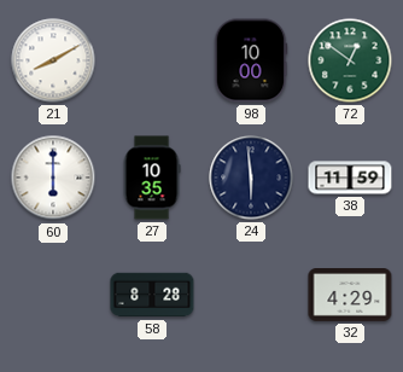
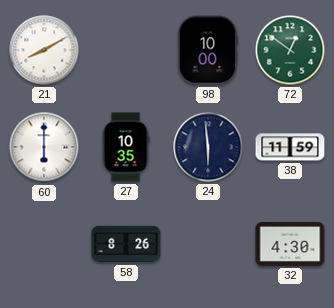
58: 8:28 -> 8:26 (126, 244)
32: 4:29 -> 4:30 (290, 245)
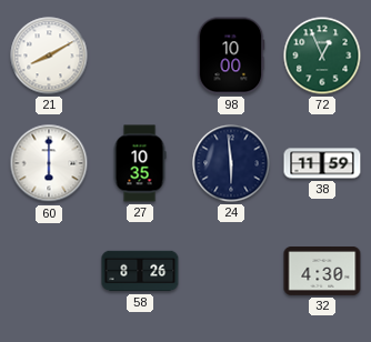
72: 12:51 -> 12:56 (322, 56)
